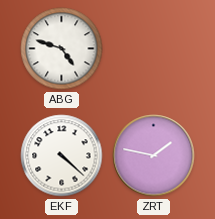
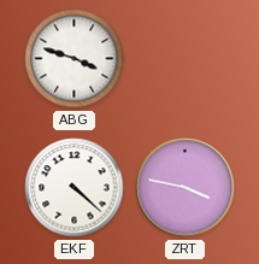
ABG: 4:48 -> 3:48 (75, 59)
ZRT: 1:47 -> 3:47 (186, 188)
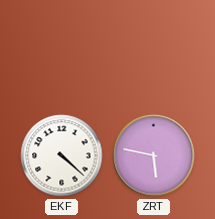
ABG: 3:48 -> none (75, 59)
ZRT: 3:47 -> 5:47 (154, 156)
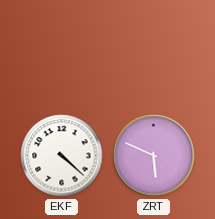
ZRT: 5:47 -> 5:49 (154, 156)
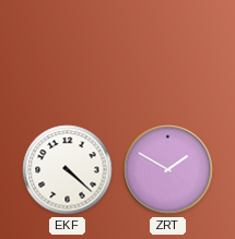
ZRT: 5:49 -> 1:50 (168, 170)
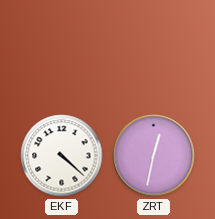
ZRT: 1:50 -> 12:32 (154, 156)
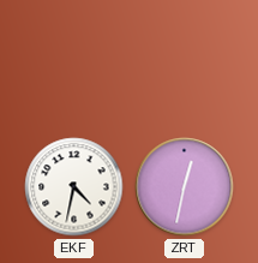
EKF: 4:22 -> 4:32 (74, 187)
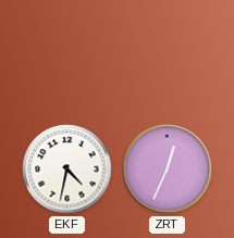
ZRT: 12:32 -> 12:34 (168, 170)
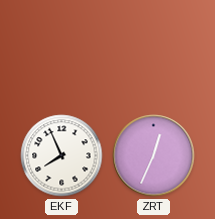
EKF: 4:32 -> 7:56 (62, 156)
